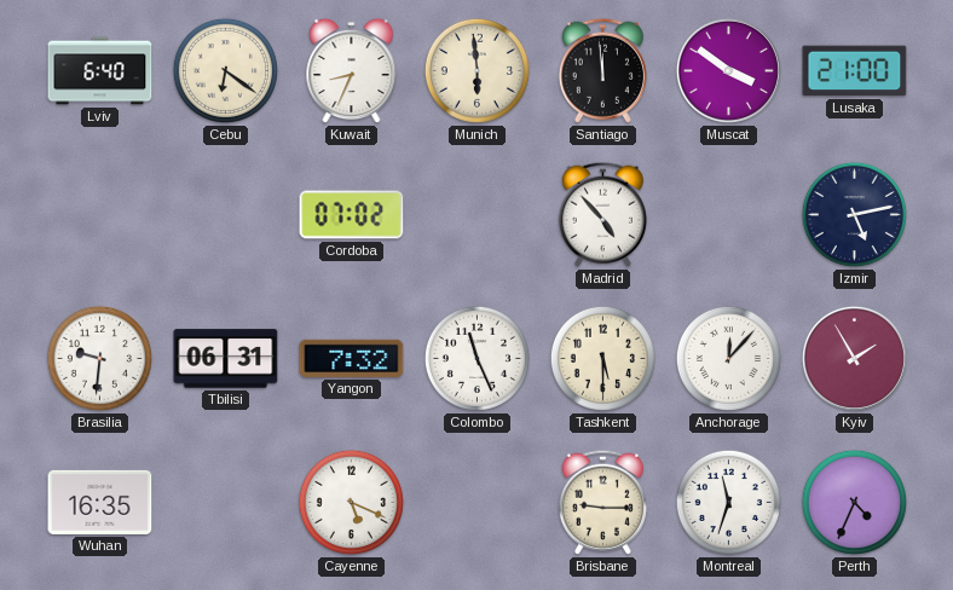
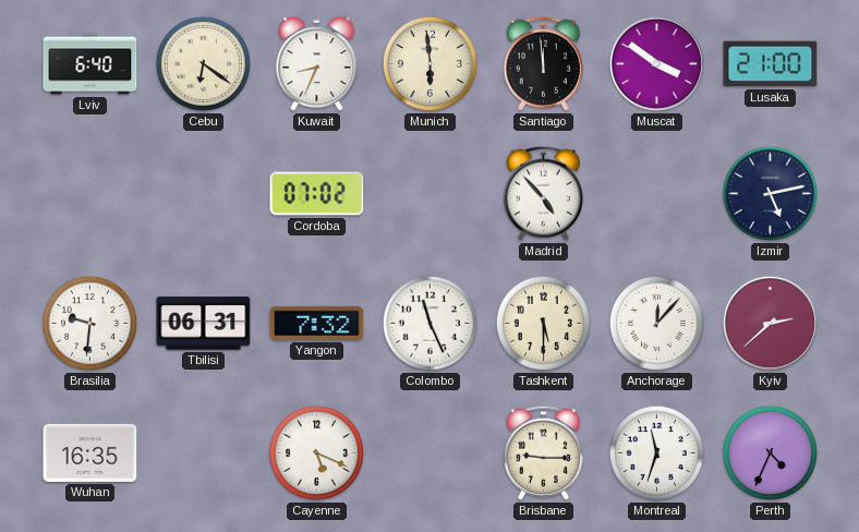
Kyiv: 1:55 -> 2:38 (770, 323)
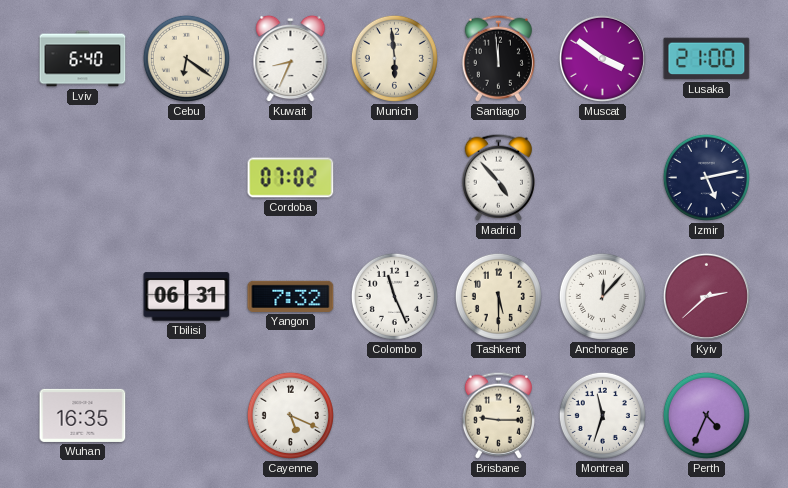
Brasilia: 9:31 -> none (89, 323)
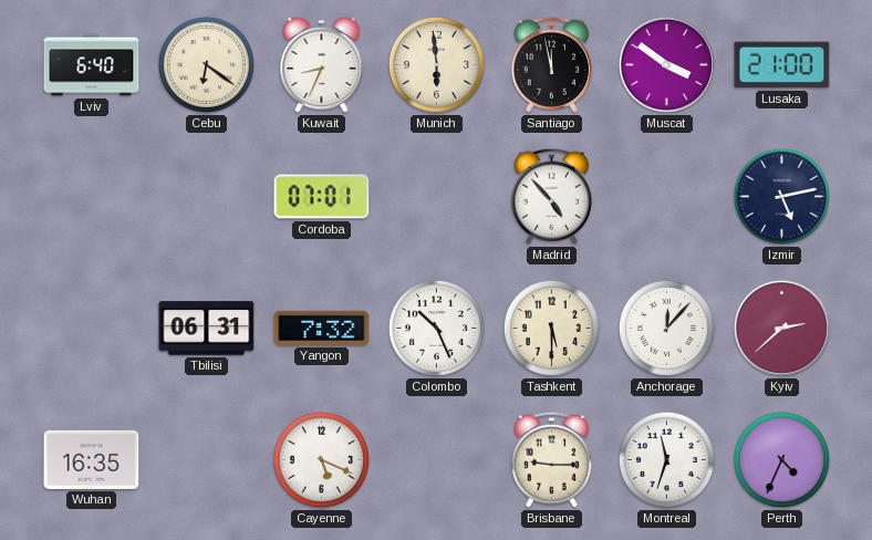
Santiago: 11:59 -> 11:58 (551, 64)
Cordoba: 07:02 -> 07:01 (322, 197)
Colombo: 11:26 -> 10:26 (436, 328)
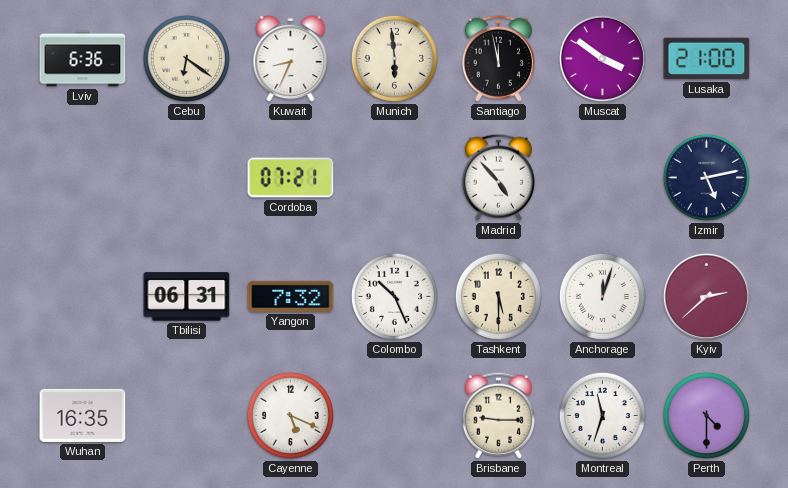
Lviv: 6:40 -> 6:36 (83, 59)
Cordoba: 07:01 -> 07:21 (291, 178)
Anchorage: 12:07 -> 12:03 (602, 296)
Perth: 4:34 -> 4:30 (706, 415)
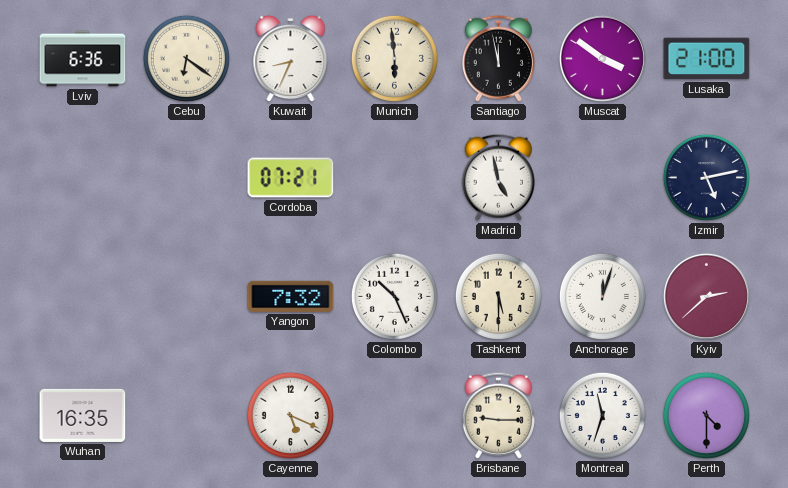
Madrid: 4:53 -> 4:58 (498, 177)
Tbilisi: 06:31 -> none (187, 297)
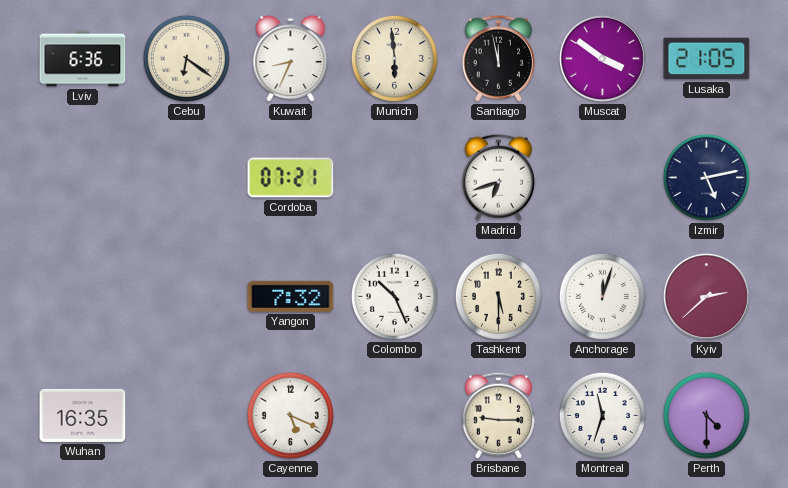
Lusaka: 21:00 -> 21:05 (707, 59)
Madrid: 4:58 -> 6:42 (498, 177)
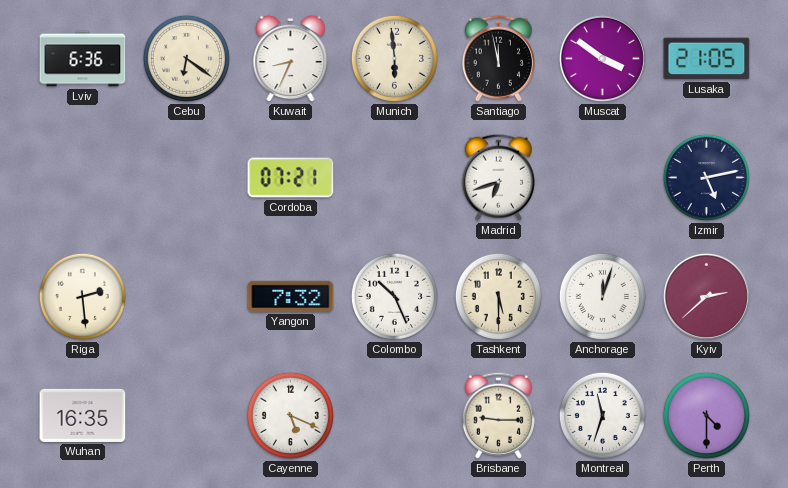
Riga: none -> 2:29 (82, 296)
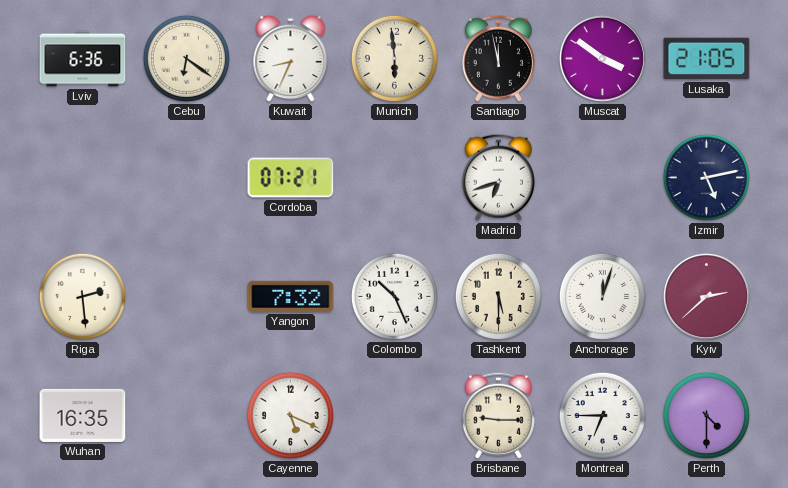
Montreal: 11:33 -> 6:45 (602, 415)
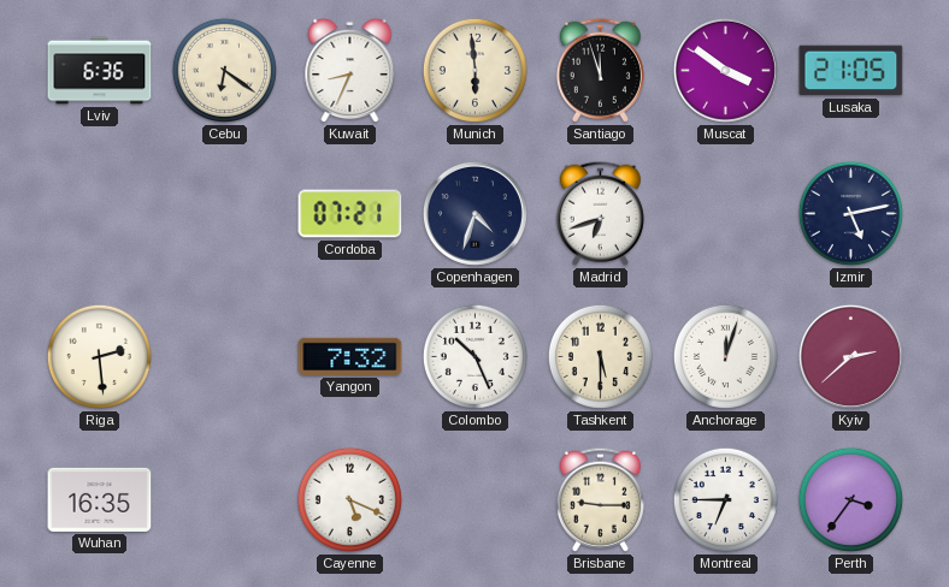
Santiago: 11:58 -> 11:57 (600, 70)
Copenhagen: none -> 4:33 (474, 213)
Perth: 4:30 -> 3:36 (850, 499)
